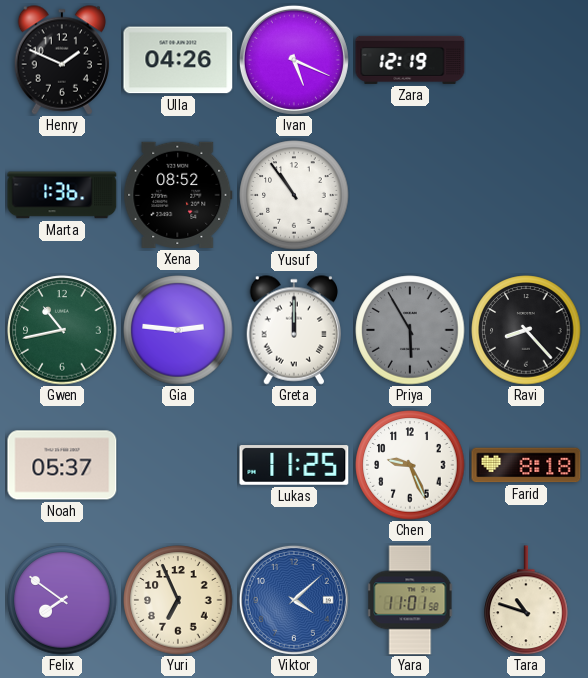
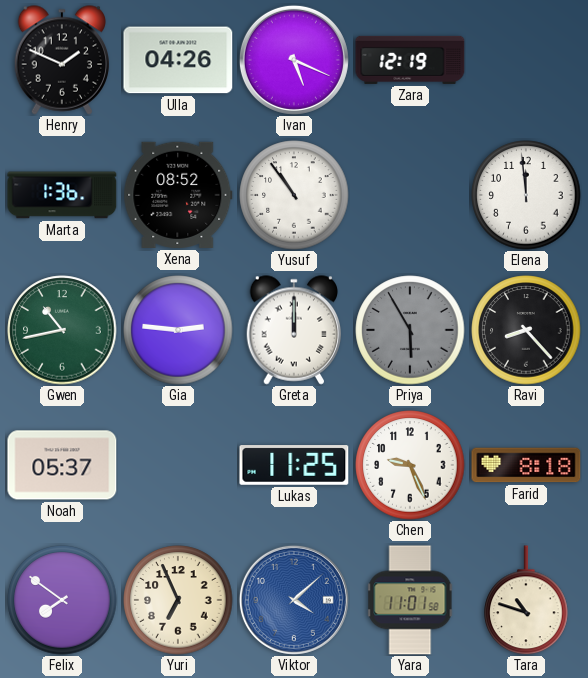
Elena: none -> 11:59 (526, 195)
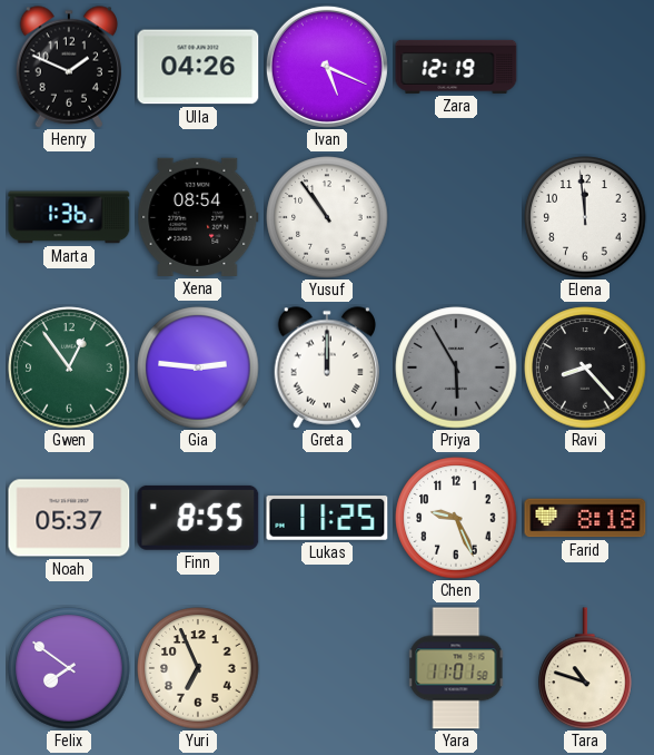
Xena: 08:52 -> 08:54 (198, 217)
Gwen: 10:43 -> 12:54 (69, 367)
Finn: none -> 8:55 (198, 518)
Viktor: 4:08 -> none (294, 600)
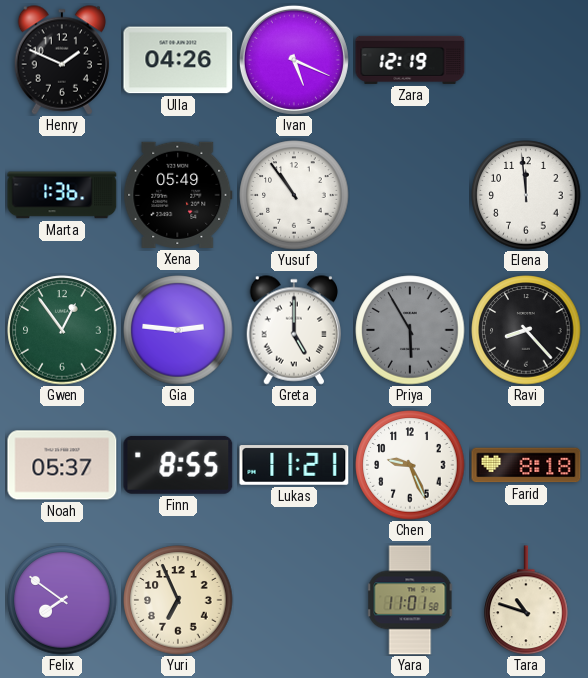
Xena: 08:54 -> 05:49 (178, 195)
Greta: 12:00 -> 5:00 (294, 330)
Lukas: 11:25 -> 11:21 (294, 465)
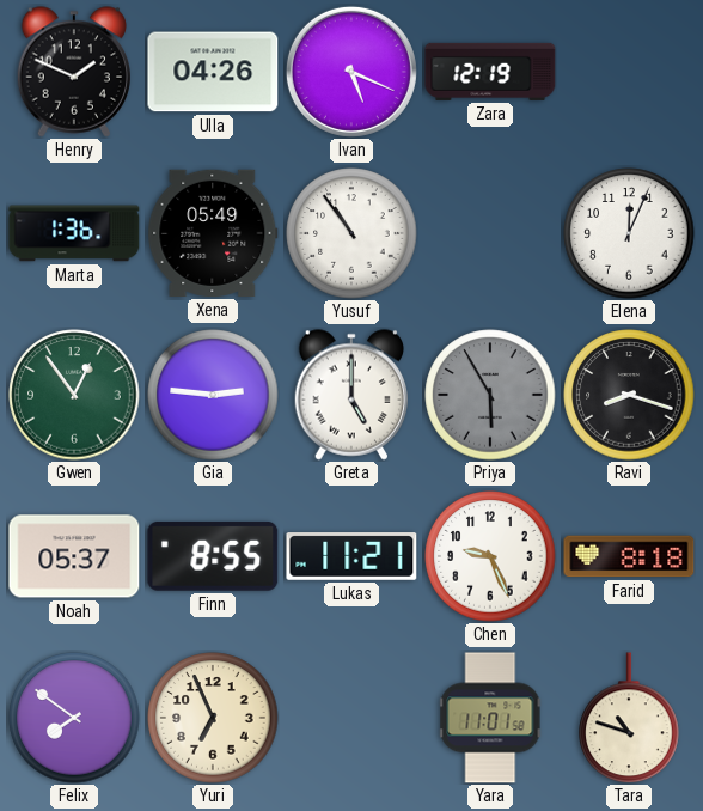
Elena: 11:59 -> 12:04 (629, 233)
Ravi: 8:23 -> 8:18 (629, 395)
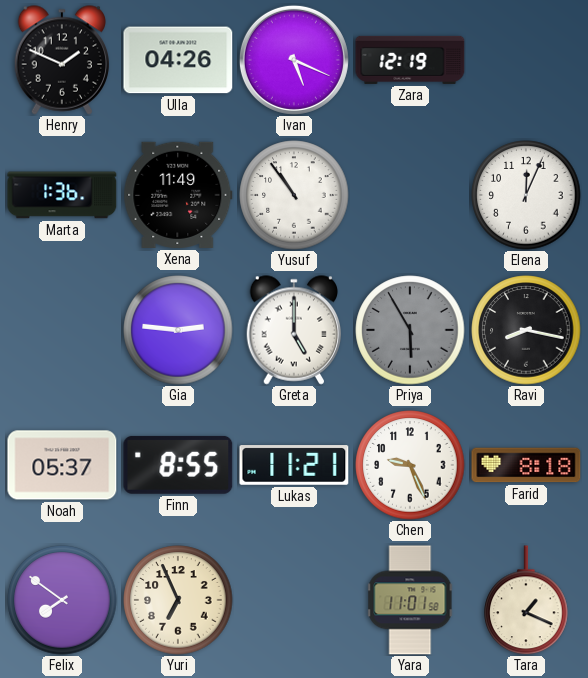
Xena: 05:49 -> 11:49 (178, 195)
Gwen: 12:54 -> none (74, 395)
Ravi: 8:18 -> 8:17 (526, 330)
Tara: 10:48 -> 1:19 (526, 600)
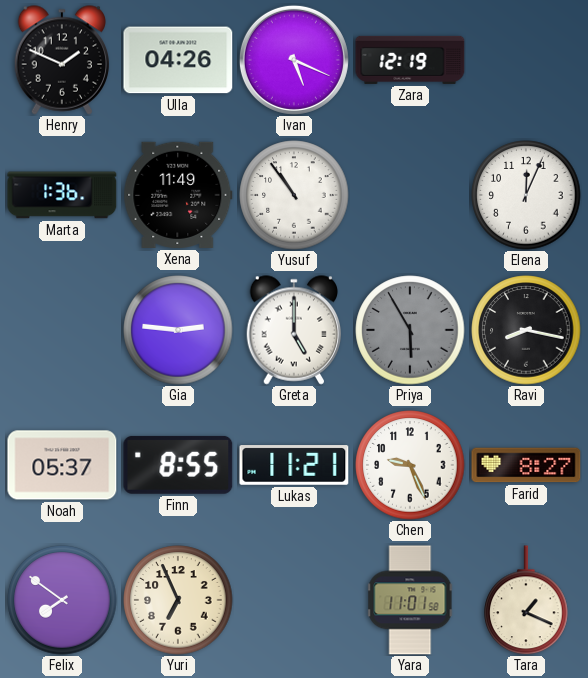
Farid: 8:18 -> 8:27 (526, 465)
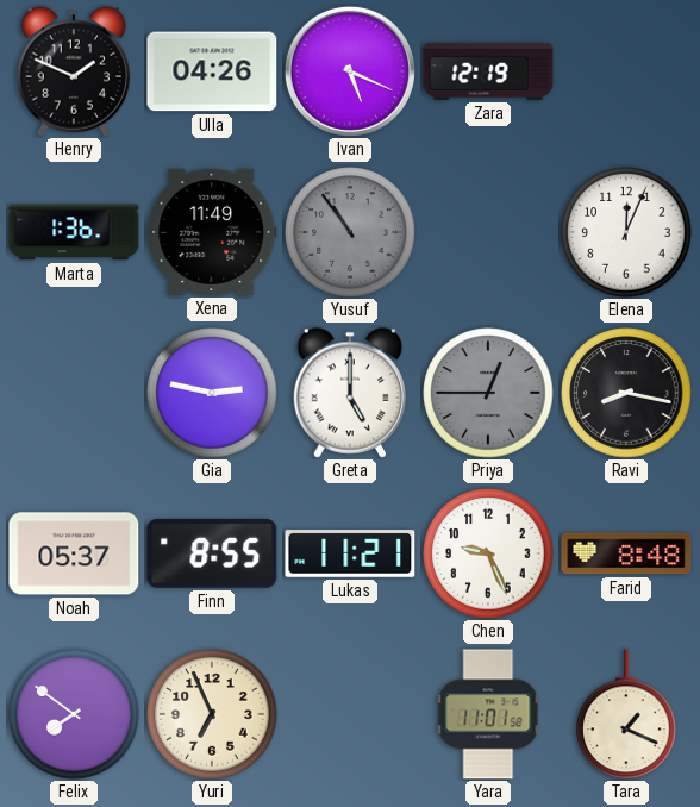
Yusuf dial: white -> grey (350, 232)
Gia: 2:46 -> 2:47 (212, 393)
Priya: 5:55 -> 12:45 (488, 393)
Farid: 8:27 -> 8:48 (626, 553)
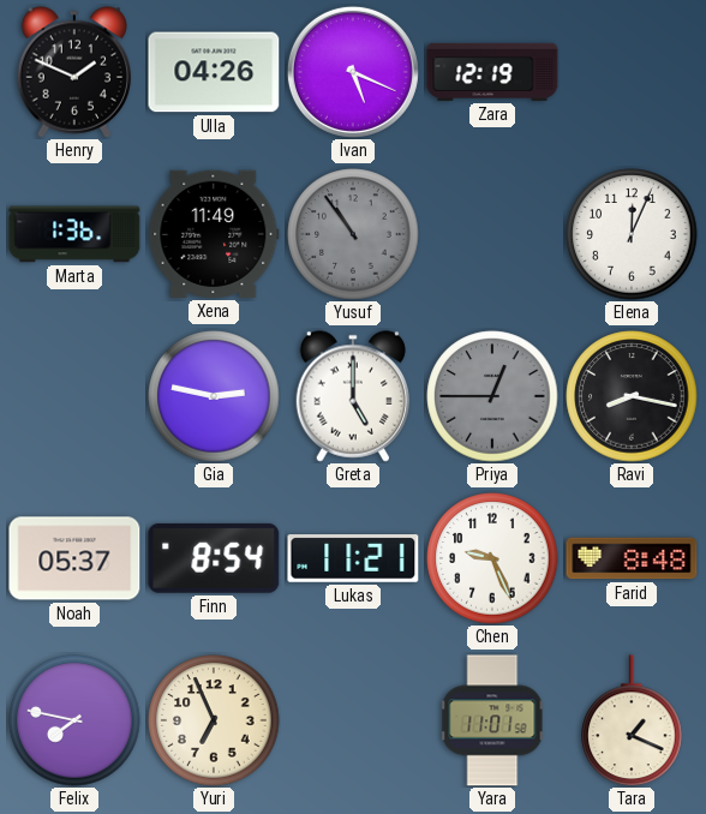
Finn: 8:55 -> 8:54 (214, 558)
Felix: 7:51 -> 7:47 (74, 720)
